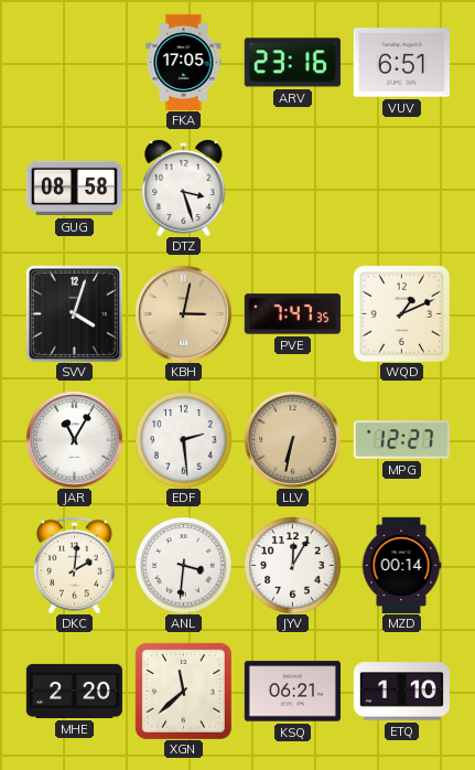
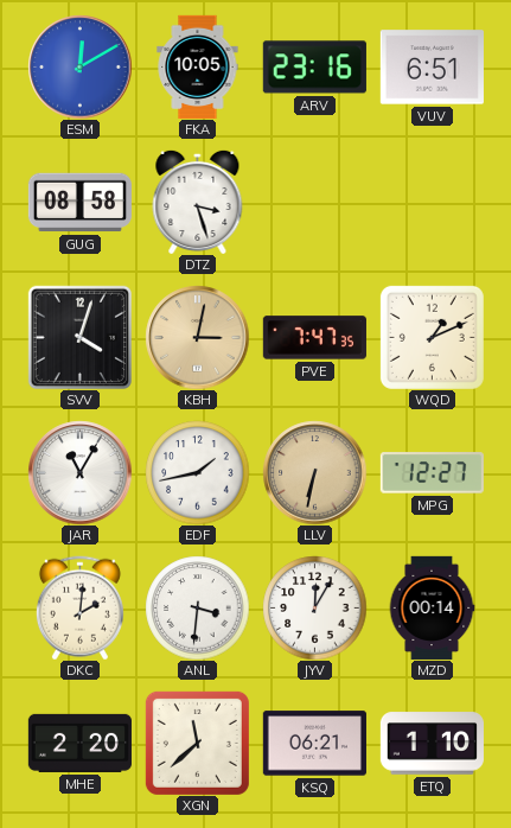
ESM: none -> 12:10 (79, 66)
FKA: 17:05 -> 10:05 (198, 66)
EDF: 2:29 -> 1:43 (197, 472)
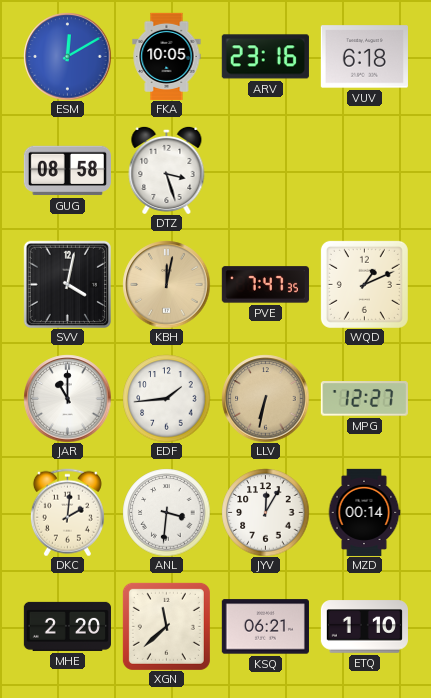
VUV: 6:51 -> 6:18 (364, 57)
SVV: 4:03 -> 4:02 (67, 284)
KBH: 3:02 -> 12:02 (166, 284)
JAR: 11:05 -> 11:00 (67, 398)
EDF: 1:43 -> 1:44 (166, 398)
